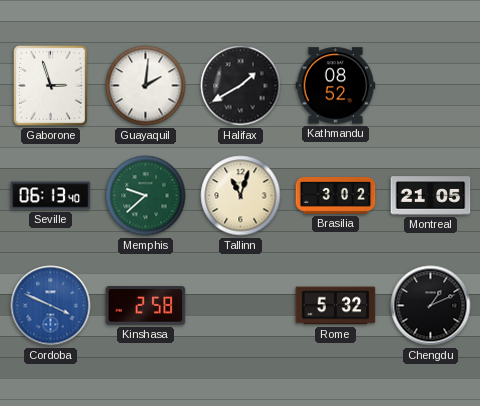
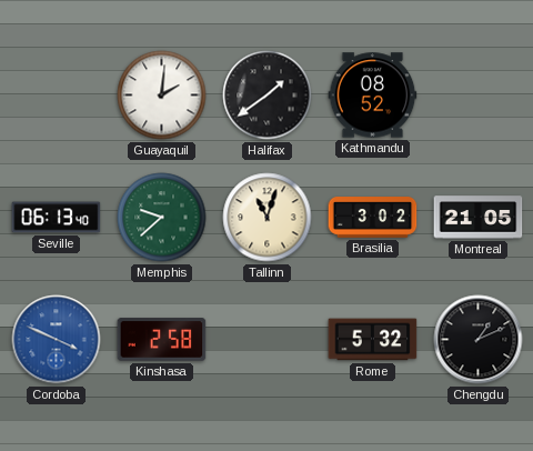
Gaborone: 2:57 -> none (51, 86)
Halifax: 1:40 -> 1:39 (268, 96)
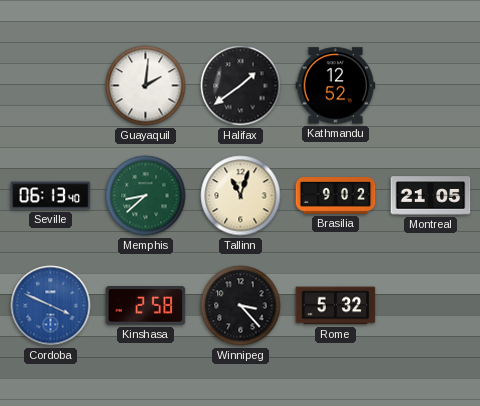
Kathmandu: 08:52 -> 12:52 (336, 86)
Memphis: 9:38 -> 8:38 (146, 196)
Brasilia: 3:02 -> 9:02 (336, 196)
Winnipeg: none -> 3:23 (241, 306)
Chengdu: 1:11 -> none (479, 340)
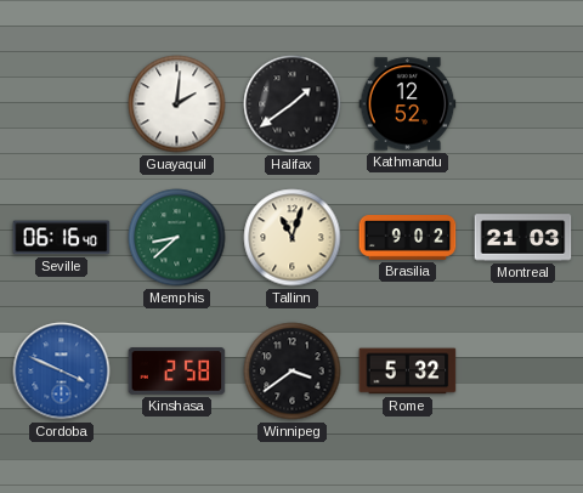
Seville: 06:13 -> 06:16 (62, 238)
Montreal: 21:05 -> 21:03 (523, 238)
Winnipeg: 3:23 -> 3:39 (293, 372)
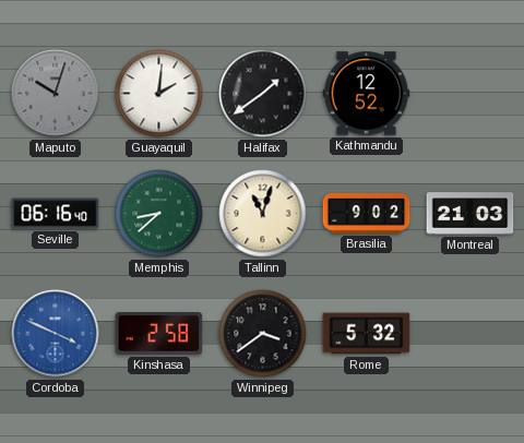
Maputo: none -> 10:03 (56, 94)
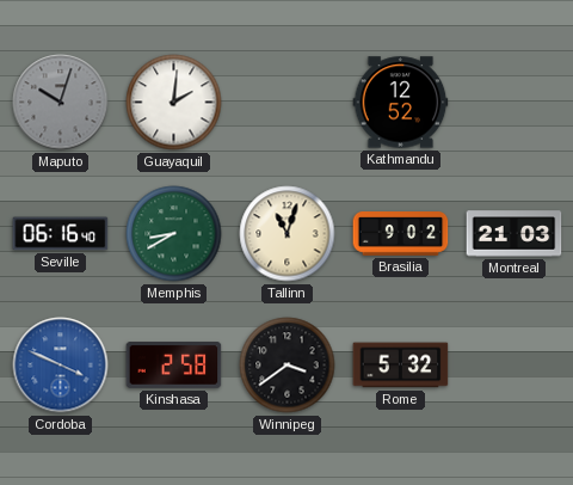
Halifax: 1:39 -> none (263, 94)
Memphis: 8:38 -> 8:40 (174, 234)
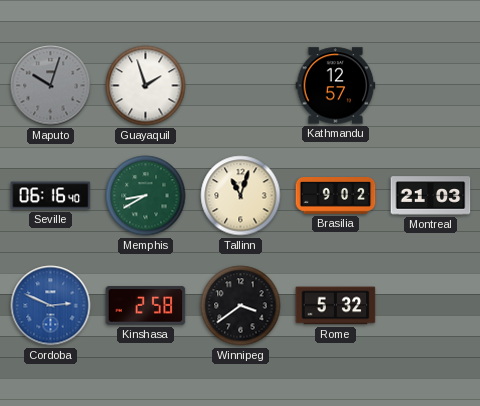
Guayaquil: 2:01 -> 1:57 (146, 86)
Kathmandu: 12:52 -> 12:57 (336, 86)
Cordoba: 3:49 -> 2:49 (51, 306)
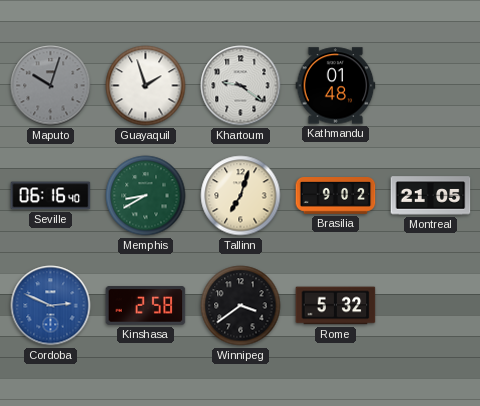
Khartoum: none -> 9:21 (241, 86)
Kathmandu: 12:57 -> 01:48 (336, 86)
Tallinn: 11:03 -> 7:03 (241, 196)
Montreal: 21:03 -> 21:05 (431, 196)
